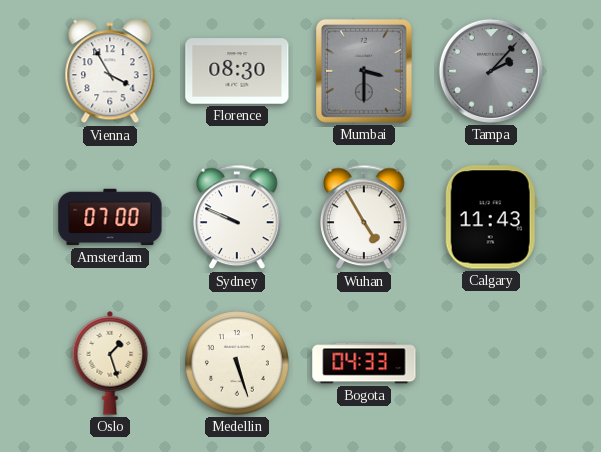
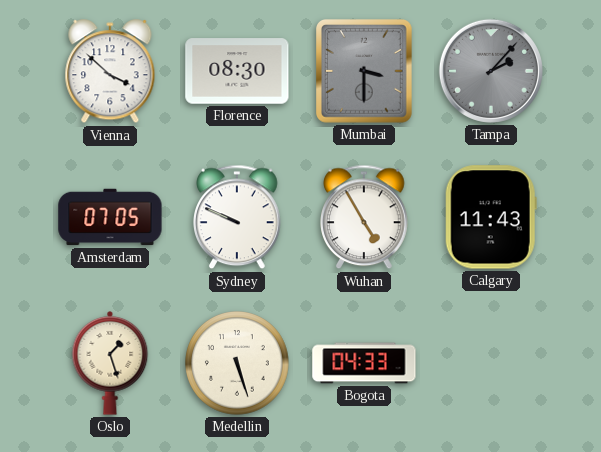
Vienna: 3:55 -> 3:52 (110, 72)
Amsterdam: 07:00 -> 07:05 (110, 217)
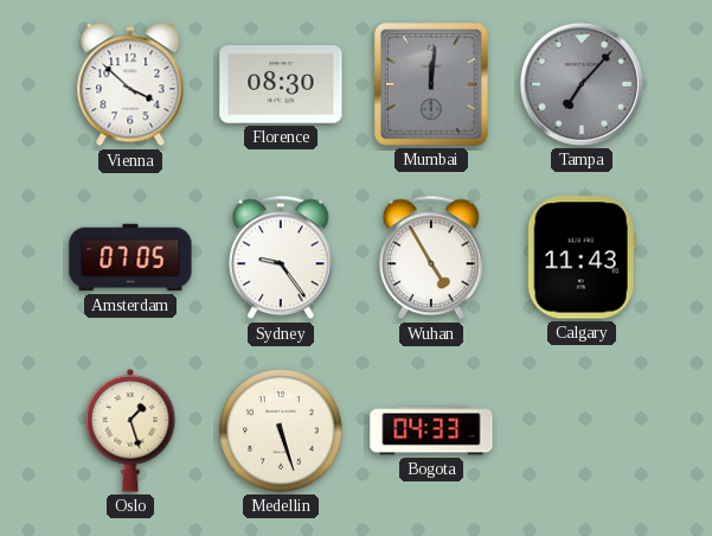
Mumbai: 3:30 -> 12:01 (432, 85)
Tampa: 2:07 -> 7:07 (582, 84)
Sydney: 9:49 -> 9:24 (282, 257)
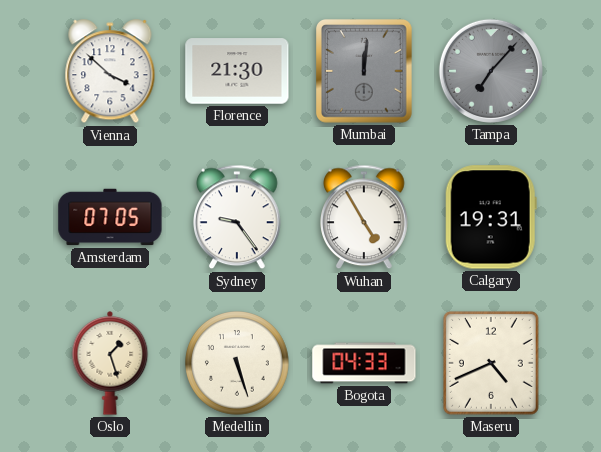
Florence: 08:30 -> 21:30 (237, 71)
Calgary: 11:43 -> 19:31 (491, 217)
Maseru: none -> 4:41 (491, 363)
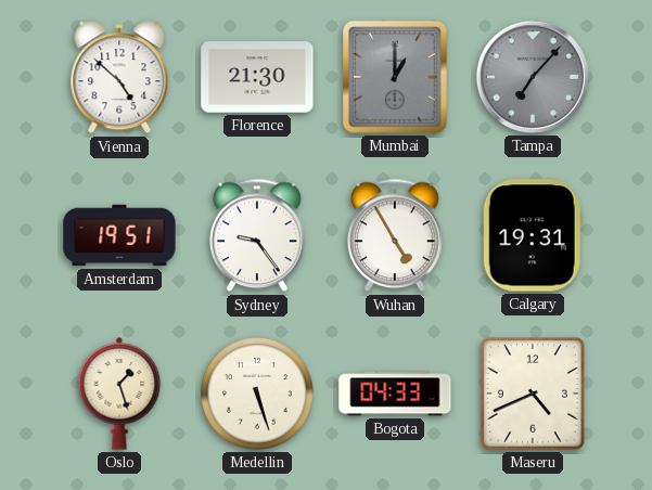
Vienna: 3:52 -> 4:52 (119, 78)
Mumbai: 12:01 -> 1:00 (396, 78)
Amsterdam: 07:05 -> 19:51 (119, 235)
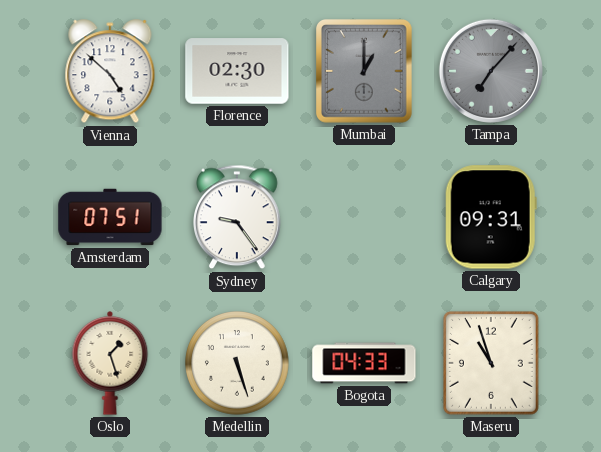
Florence: 21:30 -> 02:30 (237, 71)
Amsterdam: 19:51 -> 07:51 (110, 217)
Wuhan: 4:55 -> none (396, 235)
Calgary: 19:31 -> 09:31 (491, 217)
Maseru: 4:41 -> 10:57 (491, 363)
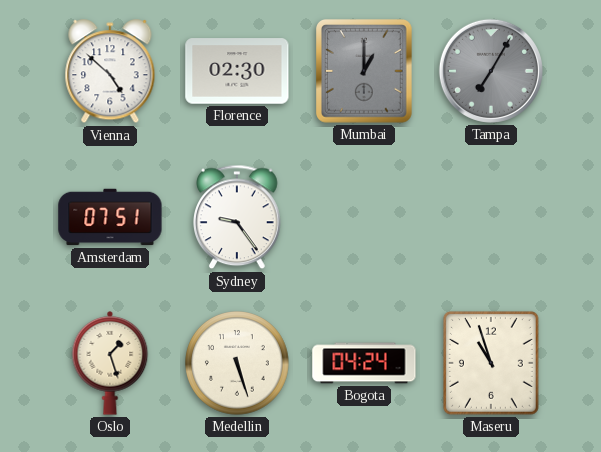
Tampa: 7:07 -> 7:05 (491, 71)
Calgary: 09:31 -> none (491, 217)
Bogota: 04:33 -> 04:24 (364, 363)
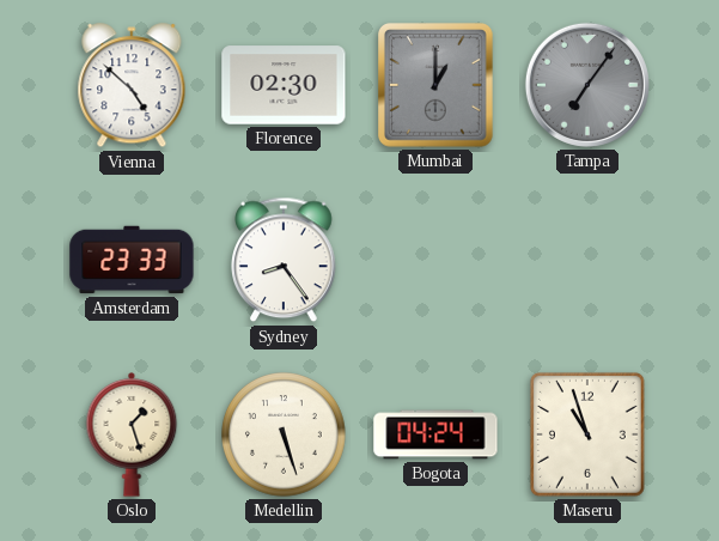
Tampa: 7:05 -> 7:06 (587, 85)
Amsterdam: 07:51 -> 23:33 (132, 260)
Sydney: 9:24 -> 8:24 (285, 260)
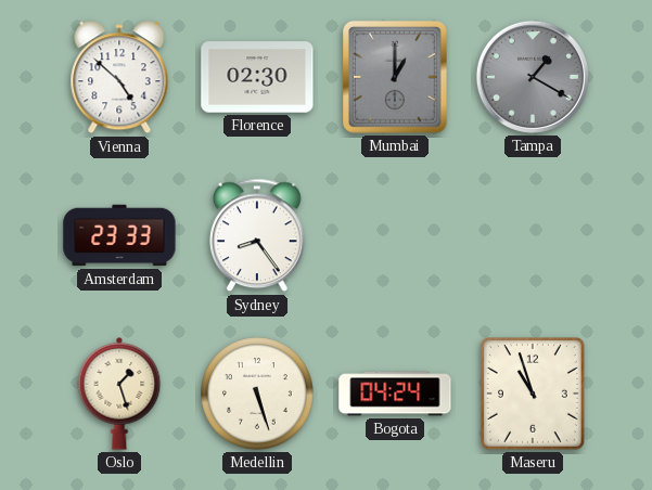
Tampa: 7:06 -> 1:20 (533, 77)
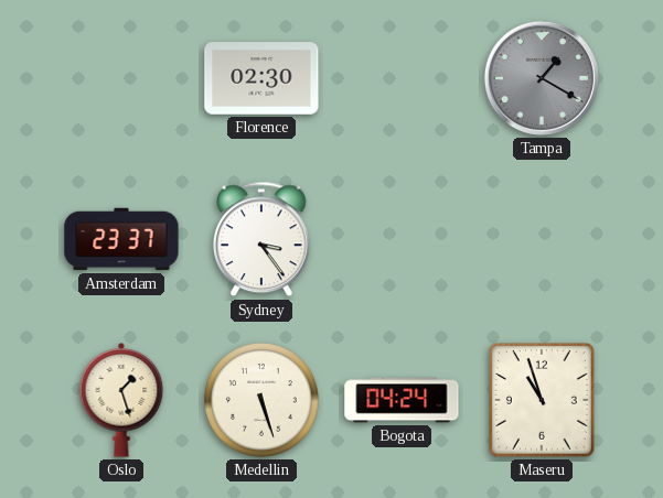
Vienna: 4:52 -> none (119, 78)
Mumbai: 1:00 -> none (396, 78)
Amsterdam: 23:33 -> 23:37 (121, 239)
Sydney: 8:24 -> 3:24 (263, 239)
